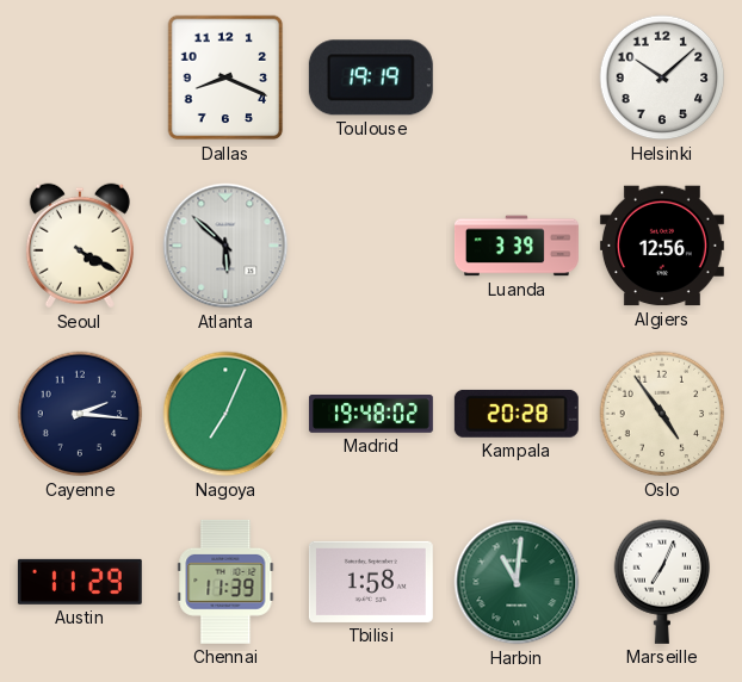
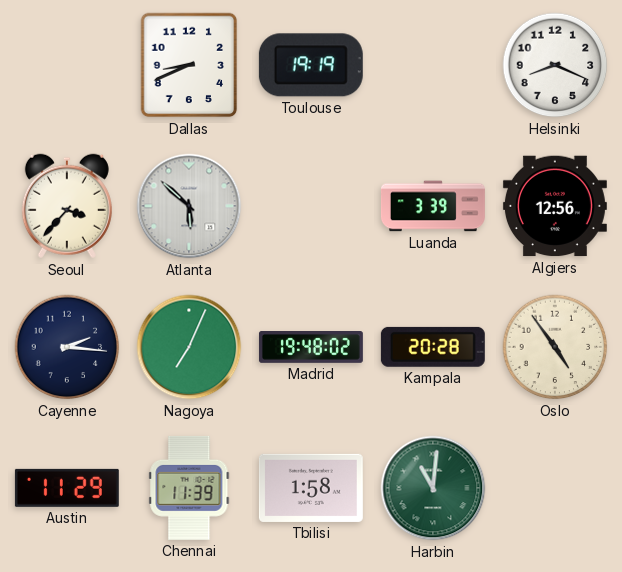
Dallas: 8:19 -> 8:41 (189, 65)
Helsinki: 10:08 -> 8:19 (555, 65)
Seoul: 4:20 -> 3:37 (67, 206)
Marseille: 7:04 -> none (662, 582)
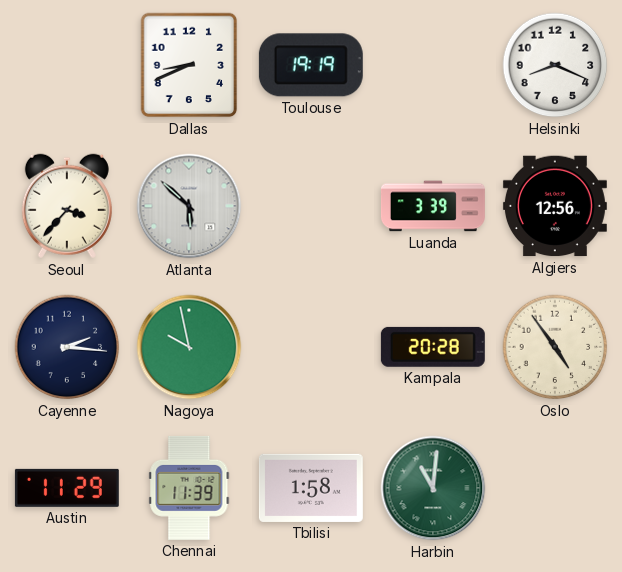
Nagoya: 7:04 -> 9:58 (189, 347)
Madrid: 19:48 -> none (311, 348)
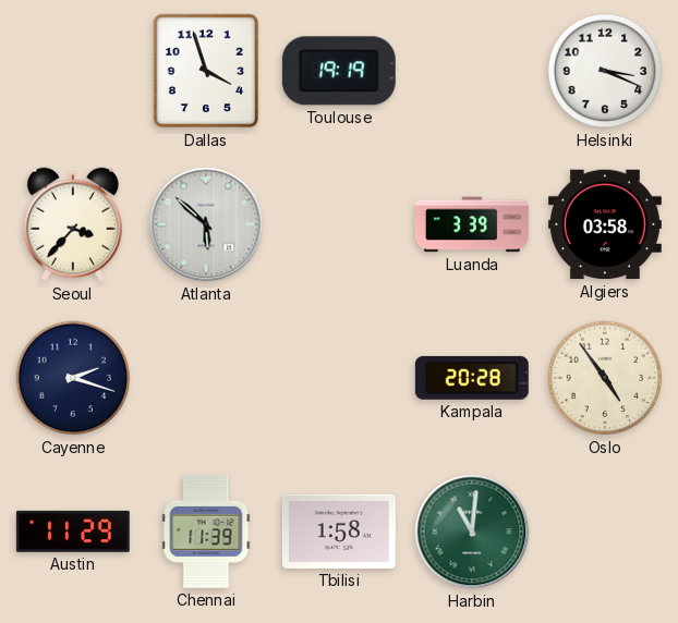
Dallas: 8:41 -> 3:57 (206, 71)
Helsinki: 8:19 -> 3:19 (605, 71)
Algiers: 12:56 -> 03:58 (605, 224)
Cayenne: 2:16 -> 2:18 (73, 378)
Nagoya: 9:58 -> none (189, 347)
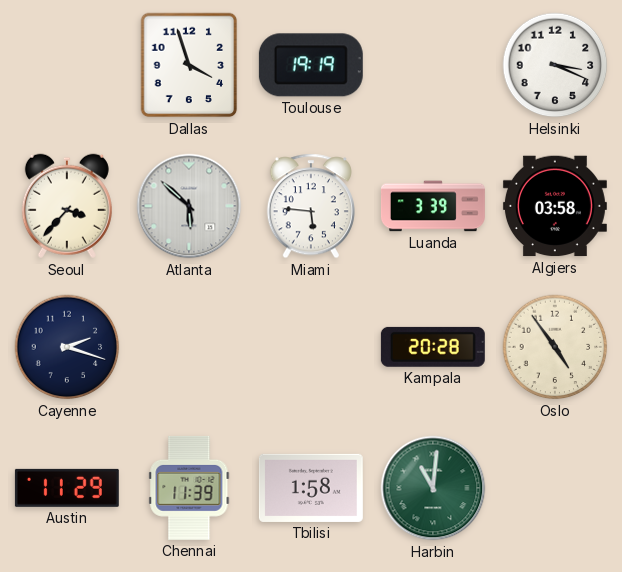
Miami: none -> 5:46 (311, 206)
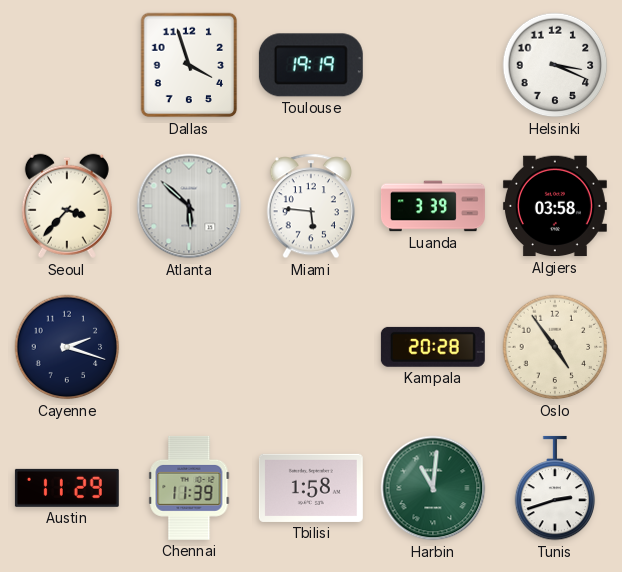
Tunis: none -> 2:42 (555, 488)
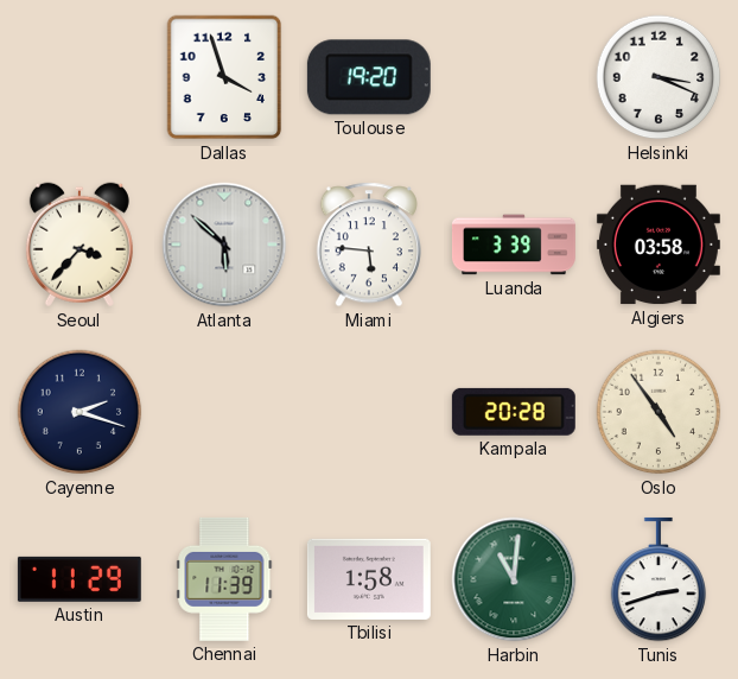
Toulouse: 19:19 -> 19:20 (369, 77)
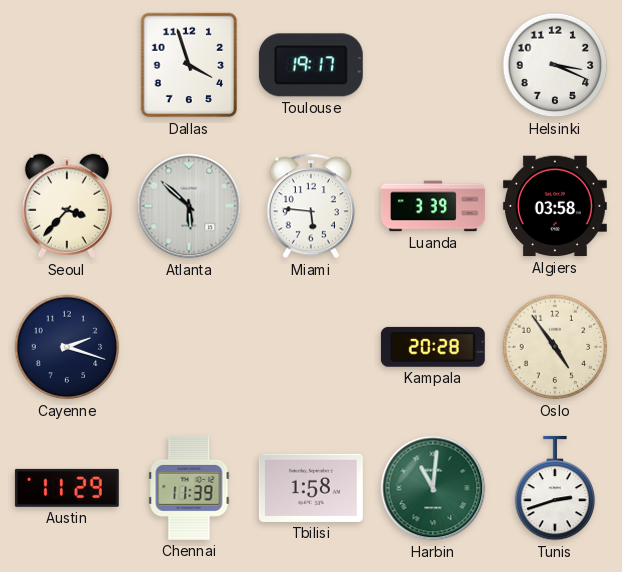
Toulouse: 19:20 -> 19:17 (311, 65)
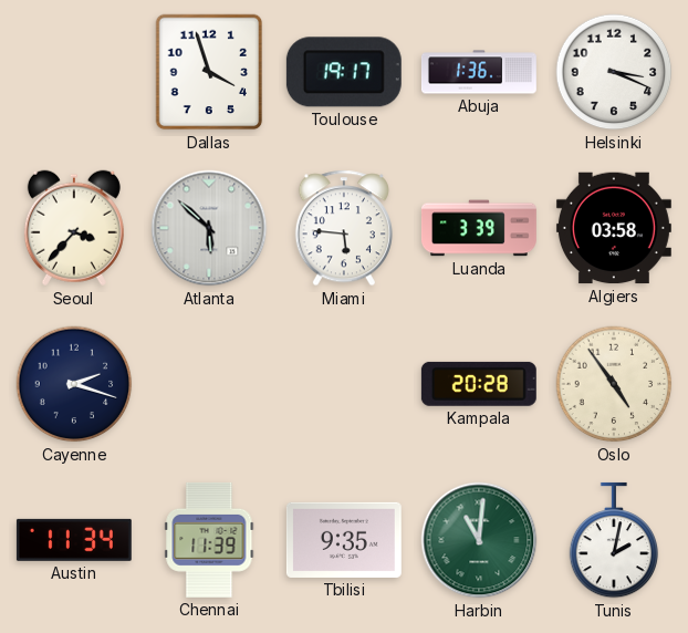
Abuja: none -> 1:36 (479, 72)
Austin: 11:29 -> 11:34 (74, 540)
Tbilisi: 1:58 -> 9:35 (344, 540)
Tunis: 2:42 -> 2:02 (614, 540)
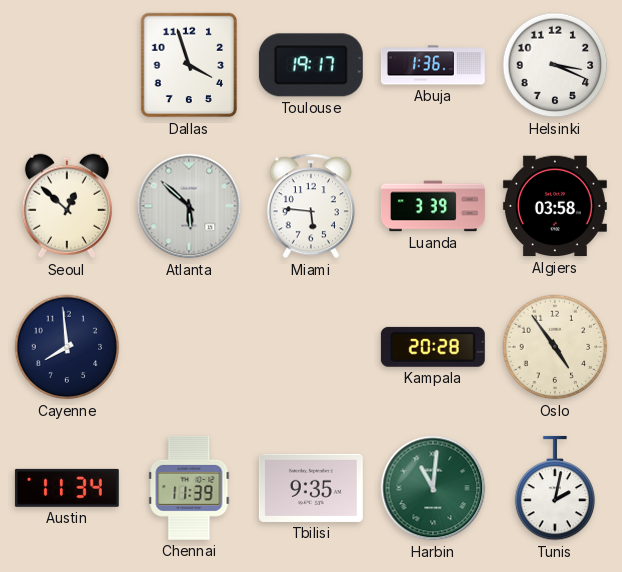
Seoul: 3:37 -> 12:52 (67, 206)
Cayenne: 2:18 -> 7:59 (67, 347)
